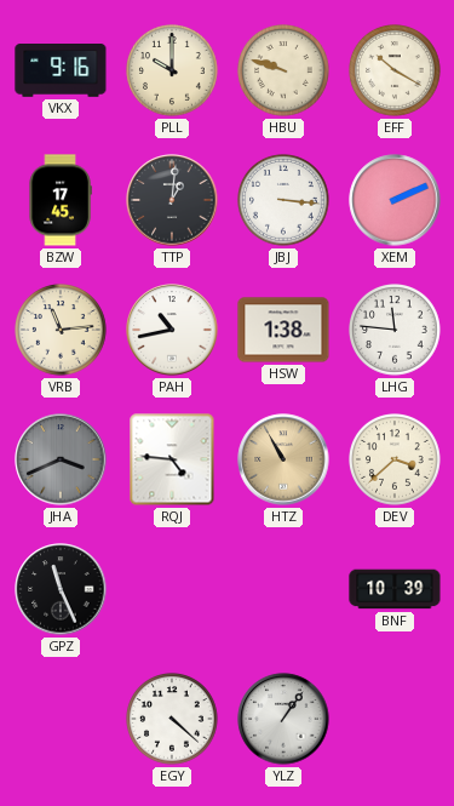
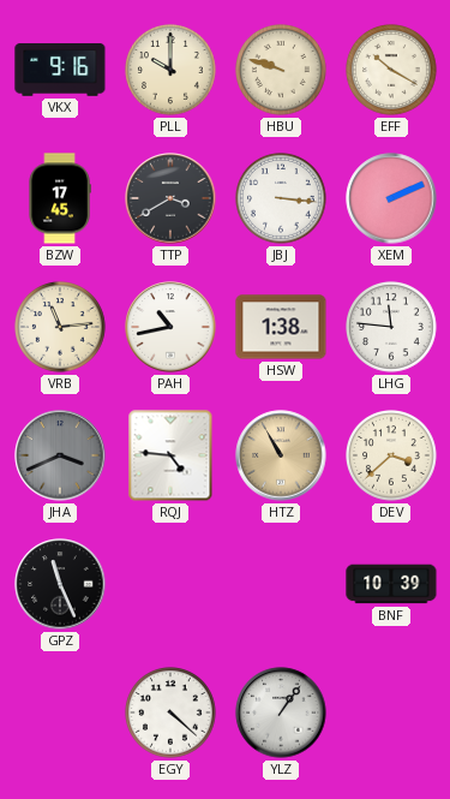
TTP: 1:01 -> 3:40 (170, 198)
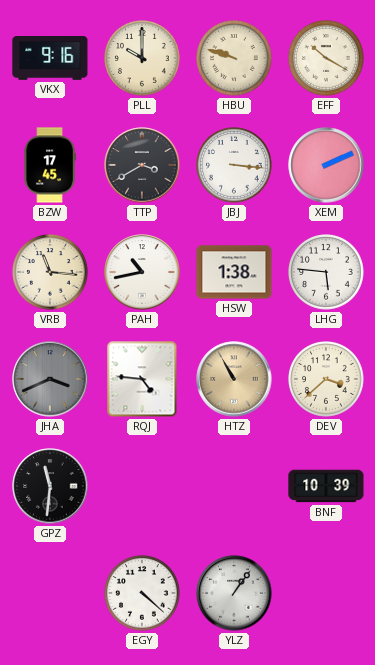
VRB: 11:14 -> 11:16 (51, 273)
LHG: 11:46 -> 5:46 (327, 273)
GPZ: 11:26 -> 11:31 (50, 486)
